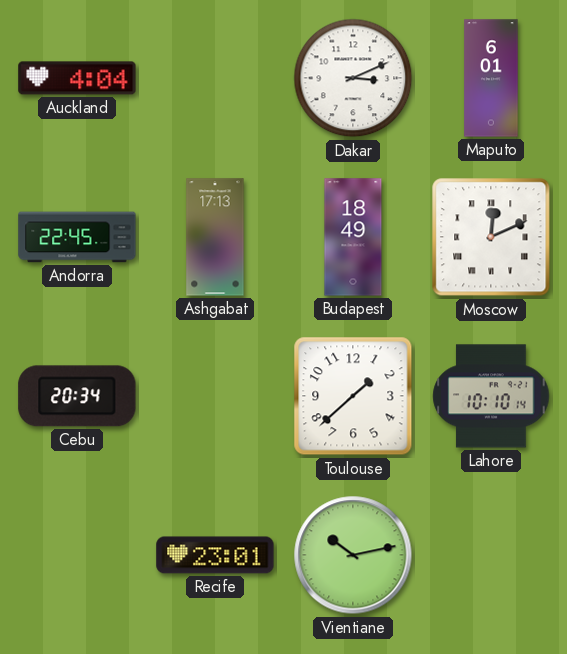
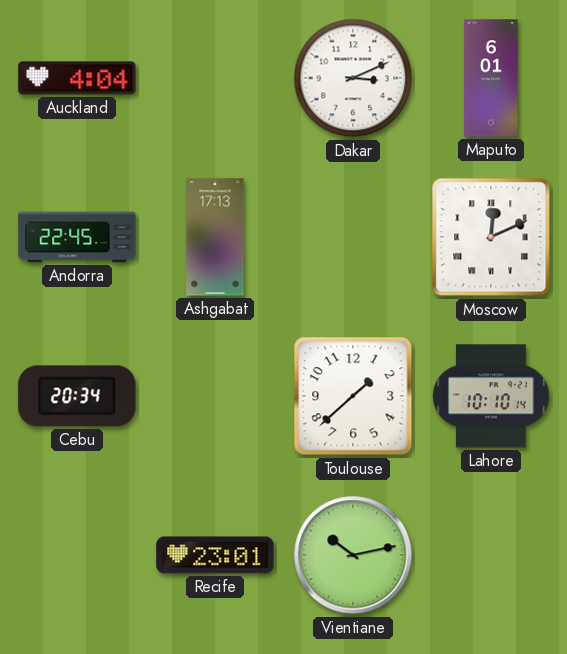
Budapest: 18:49 -> none (353, 237)
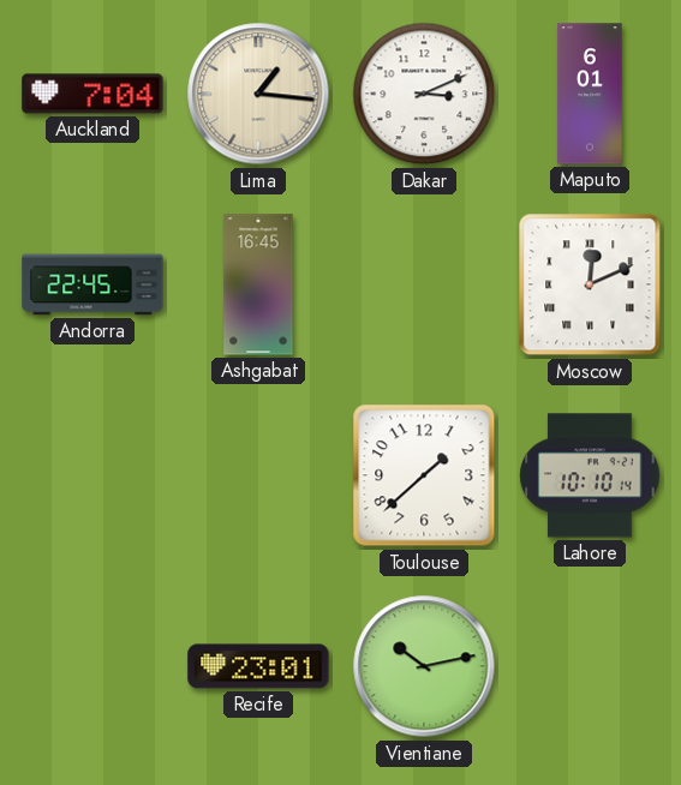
Auckland: 4:04 -> 7:04 (92, 94)
Lima: none -> 1:16 (258, 94)
Ashgabat: 17:13 -> 16:45 (258, 284)
Cebu: 20:34 -> none (77, 396)
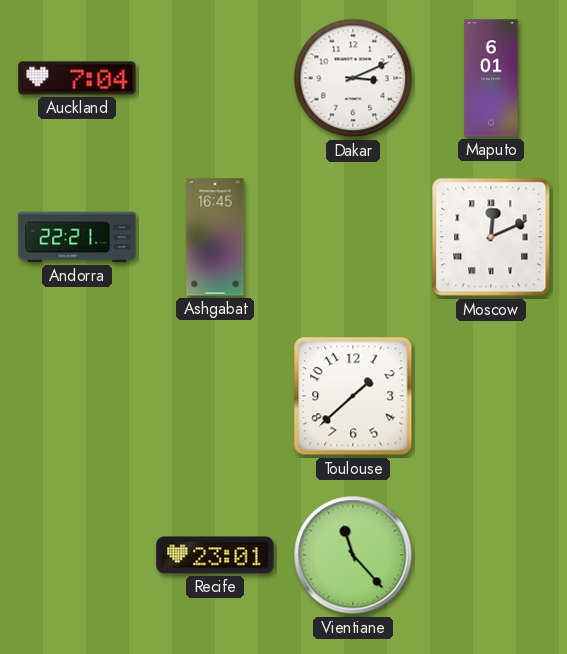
Lima: 1:16 -> none (258, 94)
Andorra: 22:45 -> 22:21 (77, 237)
Lahore: 10:10 -> none (590, 475)
Vientiane: 10:13 -> 11:23 (353, 555)
